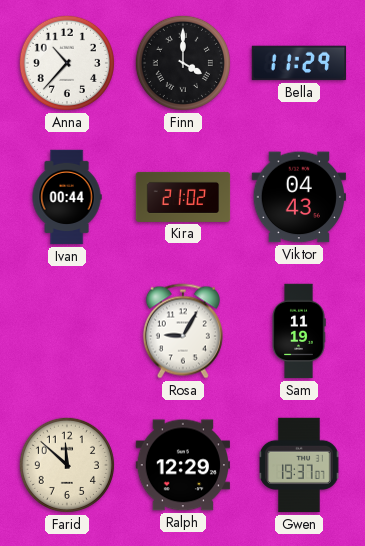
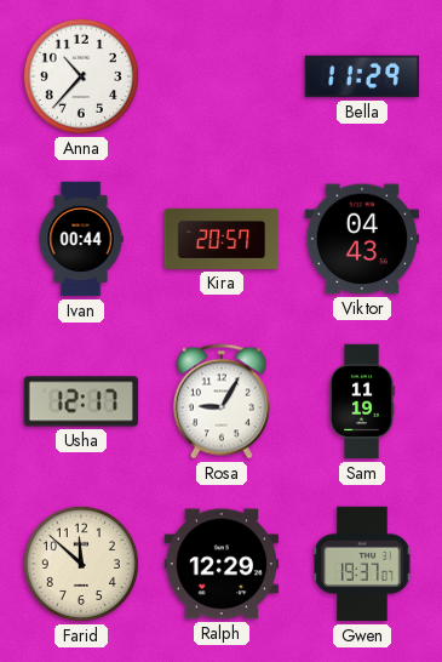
Finn: 4:00 -> none (183, 63)
Kira: 21:02 -> 20:57 (222, 239)
Usha: none -> 12:17 (80, 401)
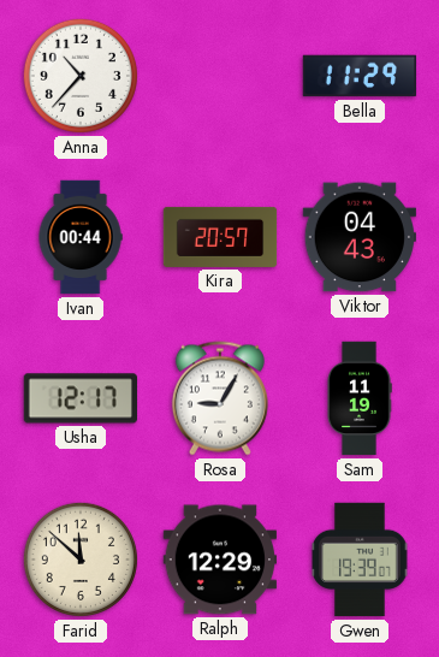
Gwen: 19:37 -> 19:39 (360, 560)
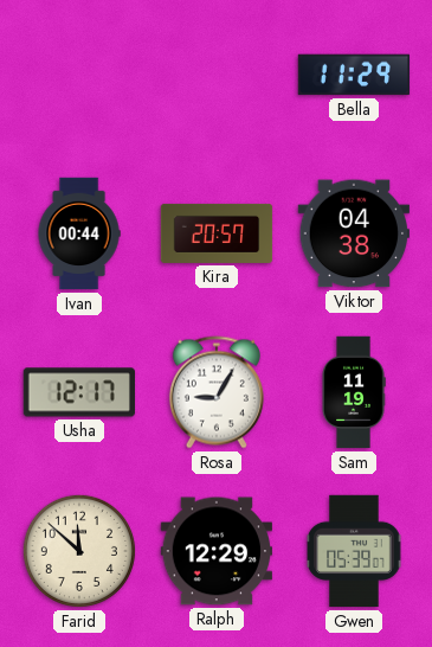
Anna: 10:37 -> none (81, 76)
Viktor: 04:43 -> 04:38 (353, 233)
Gwen: 19:39 -> 05:39 (354, 551)
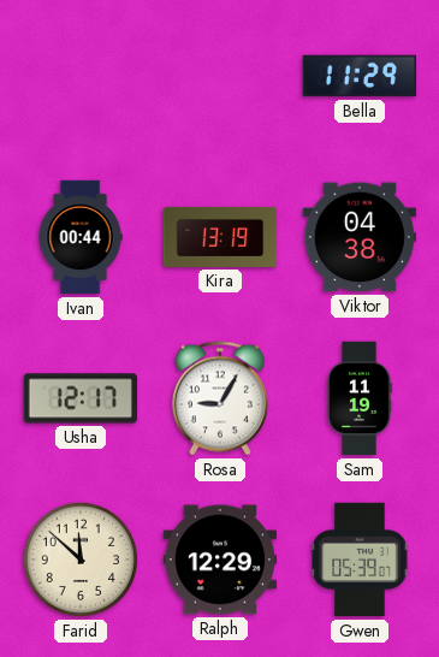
Kira: 20:57 -> 13:19 (220, 237)
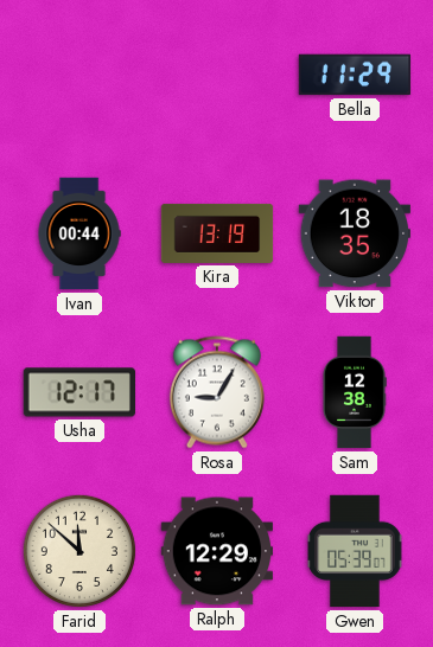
Viktor: 04:38 -> 18:35 (354, 233)
Sam: 11:19 -> 12:38 (355, 392)
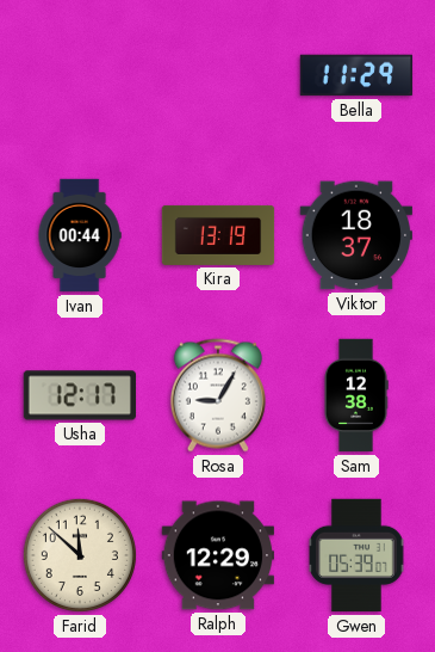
Viktor: 18:35 -> 18:37 (355, 235)
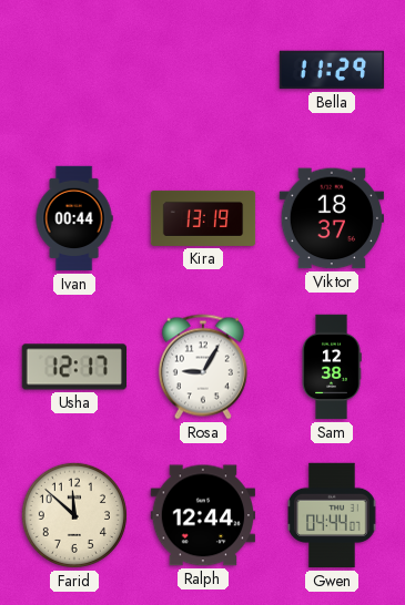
Ralph: 12:29 -> 12:44 (203, 515)
Gwen: 05:39 -> 04:44 (332, 515)
